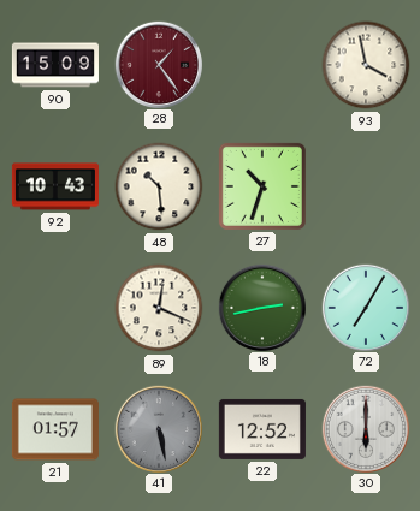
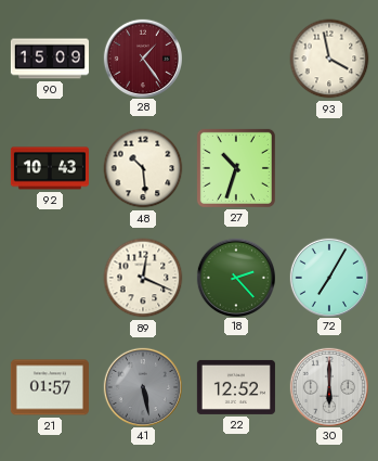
18: 2:43 -> 2:23 (235, 277)
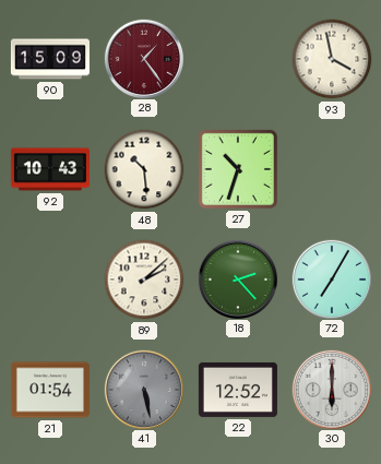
89: 12:19 -> 2:08 (144, 279)
21: 01:57 -> 01:54 (50, 390)
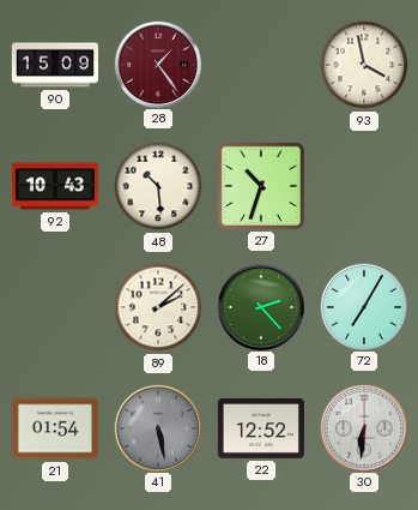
30: 6:00 -> 6:31 (363, 427)
